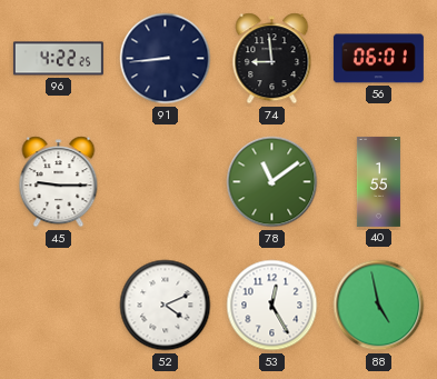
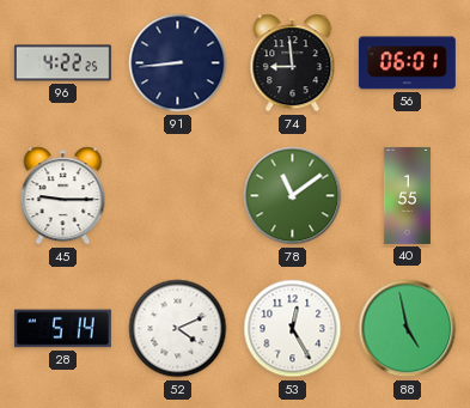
28: none -> 5:14 (62, 329)
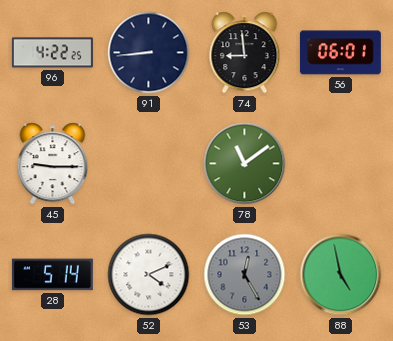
40: 1:55 -> none (407, 195)
53 dial: white -> grey (245, 275)
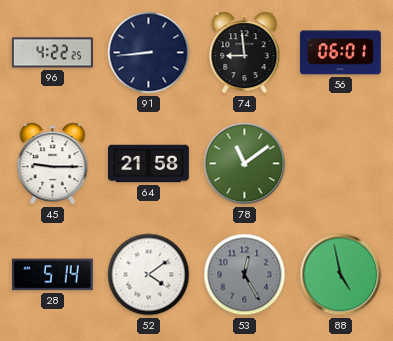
64: none -> 21:58 (148, 164)
52: 4:11 -> 4:09 (149, 275)
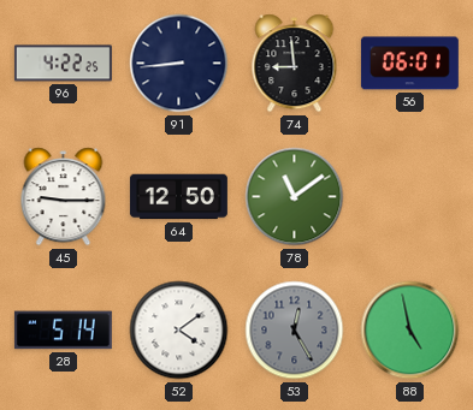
64: 21:58 -> 12:50 (178, 197)
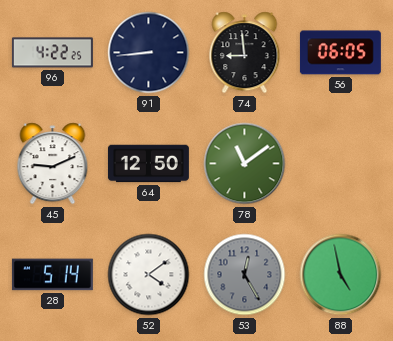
56: 06:01 -> 06:05 (340, 53)
45: 9:15 -> 9:11 (53, 164)
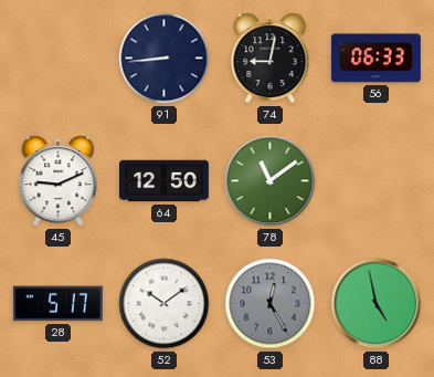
96: 4:22 -> none (52, 53)
74: 8:59 -> 9:02 (271, 59)
56: 06:05 -> 06:33 (375, 59)
28: 5:14 -> 5:17 (57, 304)
52: 4:09 -> 10:09 (165, 304)
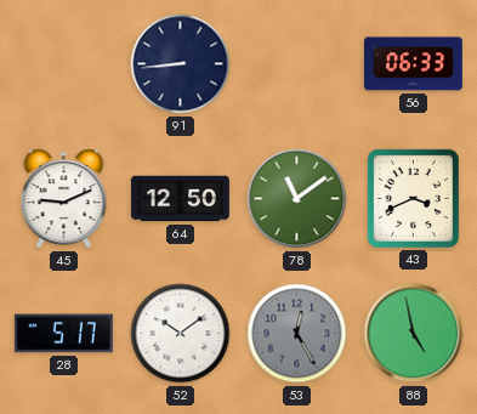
74: 9:02 -> none (271, 59)
43: none -> 3:41 (413, 198)
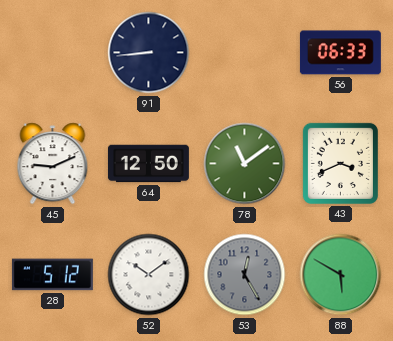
28: 5:17 -> 5:12 (52, 275)
88: 4:58 -> 5:50 (341, 275)
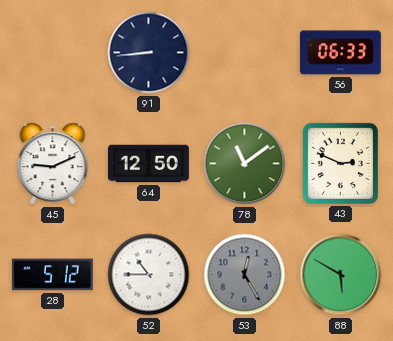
43: 3:41 -> 2:49 (340, 163)
52: 10:09 -> 10:45 (149, 275)
